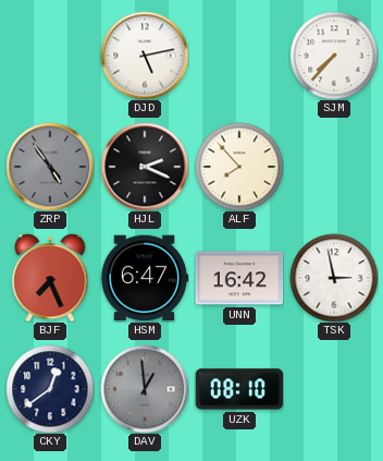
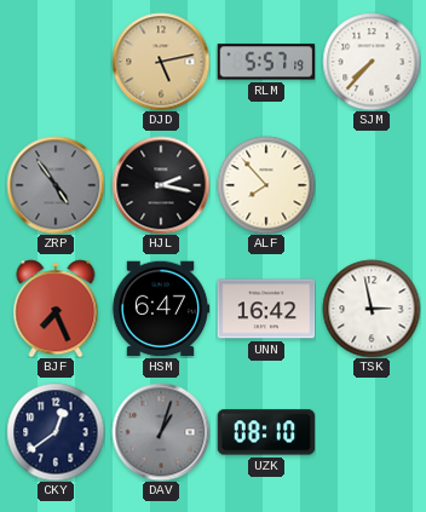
DJD dial: white -> champagne (161, 62)
RLM: none -> 5:57 (266, 62)
HJL: 2:19 -> 2:17 (161, 185)
DAV: 12:59 -> 1:03 (161, 432)
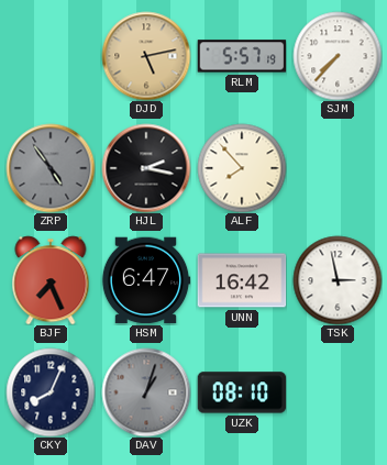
CKY: 12:39 -> 8:04 (51, 392)
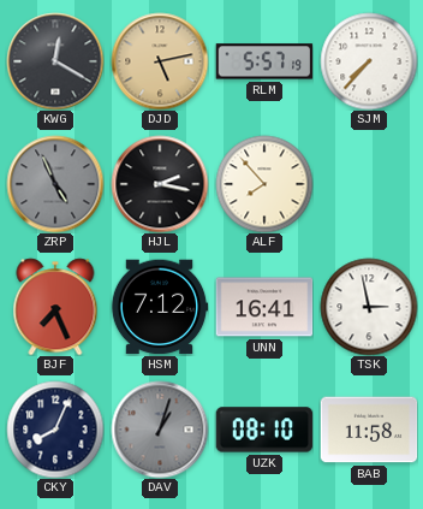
KWG: none -> 12:20 (55, 61)
ZRP: 4:54 -> 4:56 (55, 184)
HSM: 6:47 -> 7:12 (160, 307)
UNN: 16:42 -> 16:41 (264, 307)
BAB: none -> 11:58 (369, 430)
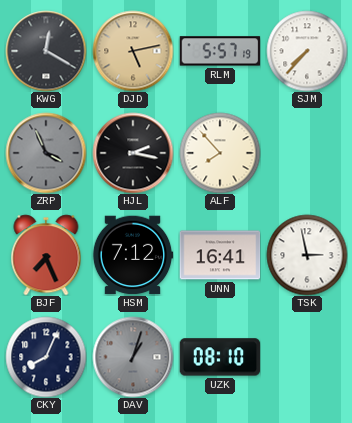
ZRP: 4:56 -> 3:56 (46, 153)
BAB: 11:58 -> none (369, 430)
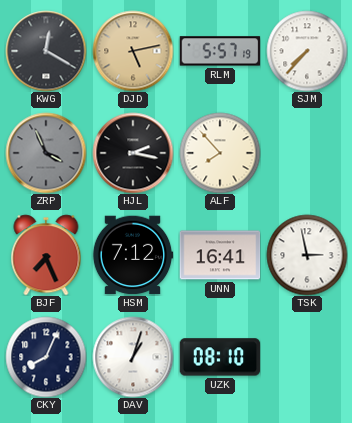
DAV dial: grey -> white (133, 357)
